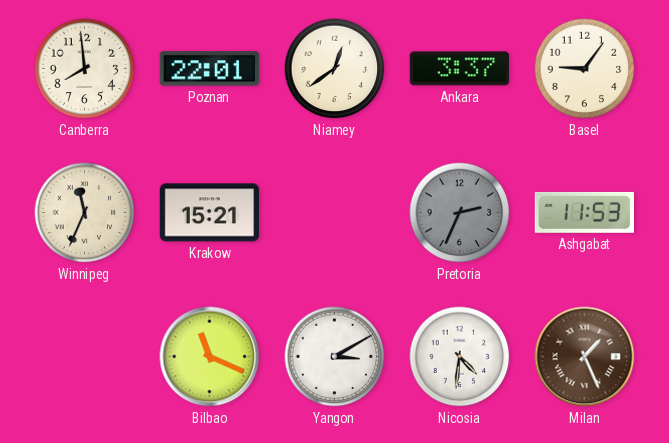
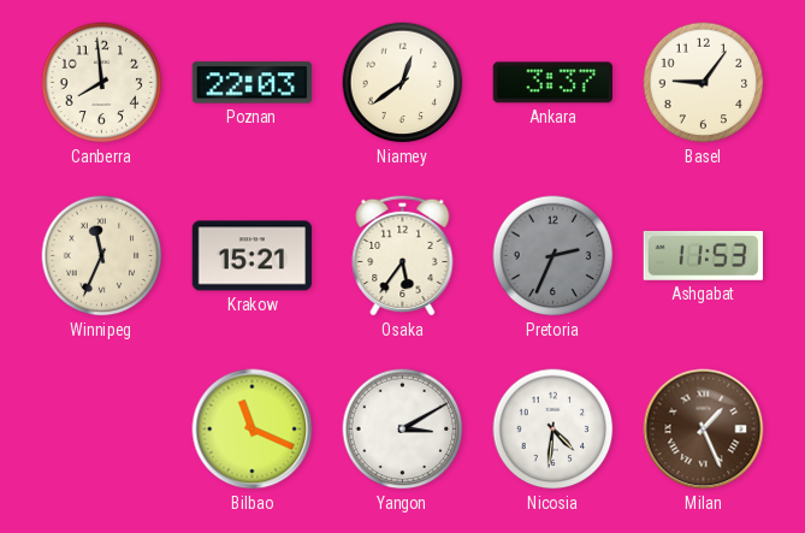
Poznan: 22:01 -> 22:03 (251, 83)
Osaka: none -> 5:36 (403, 255)
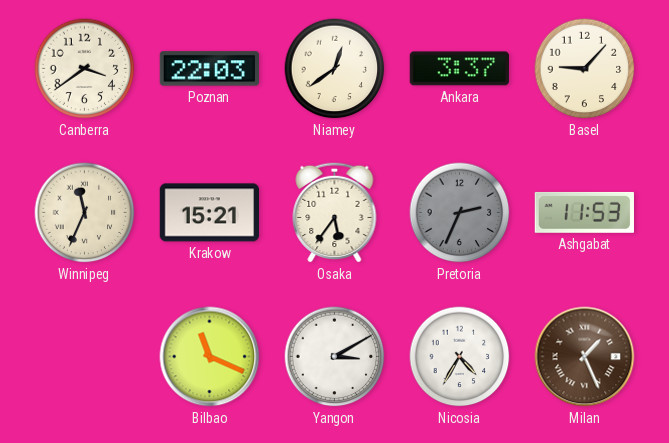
Canberra: 7:59 -> 3:39 (85, 69)
Basel: 9:06 -> 9:07 (585, 69)
Nicosia: 4:31 -> 4:35 (460, 357)
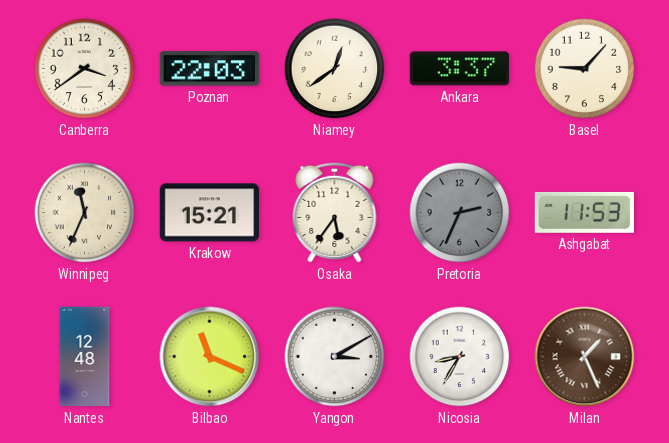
Nantes: none -> 12:48 (85, 357)
Nicosia: 4:35 -> 8:35 (460, 357)
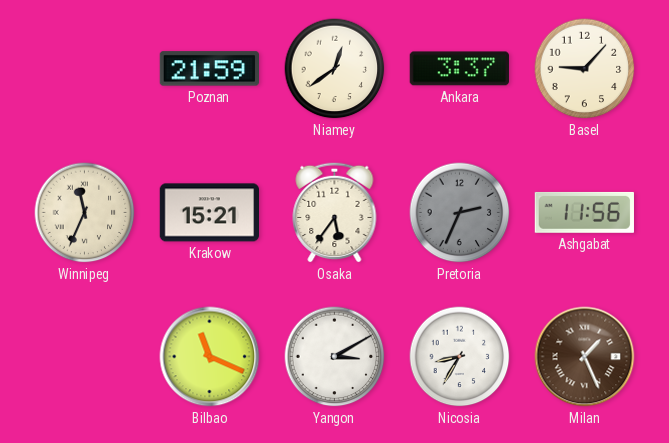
Canberra: 3:39 -> none (85, 69)
Poznan: 22:03 -> 21:59 (209, 69)
Ashgabat: 11:53 -> 11:56 (584, 212)
Nantes: 12:48 -> none (85, 357)
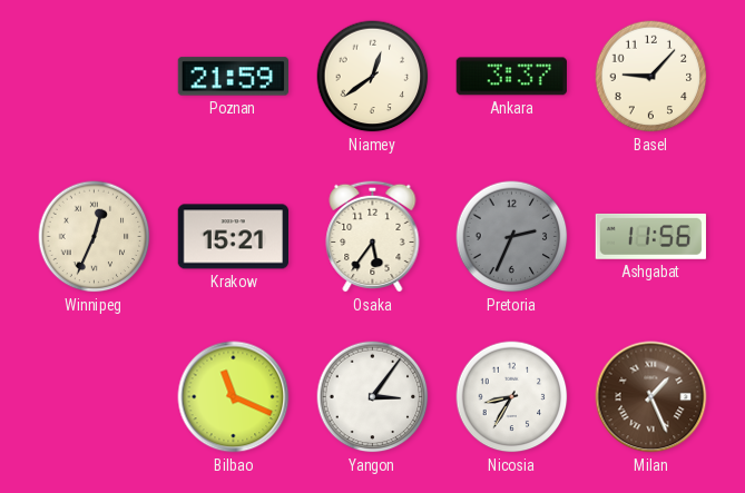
Winnipeg: 11:34 -> 12:34 (95, 237)
Yangon: 3:10 -> 3:06 (373, 397)
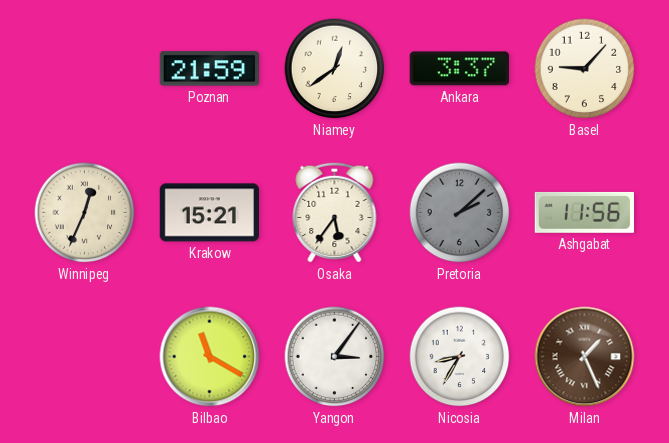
Pretoria: 2:34 -> 2:08 (460, 213)
Bilbao: 11:19 -> 11:20 (210, 357)
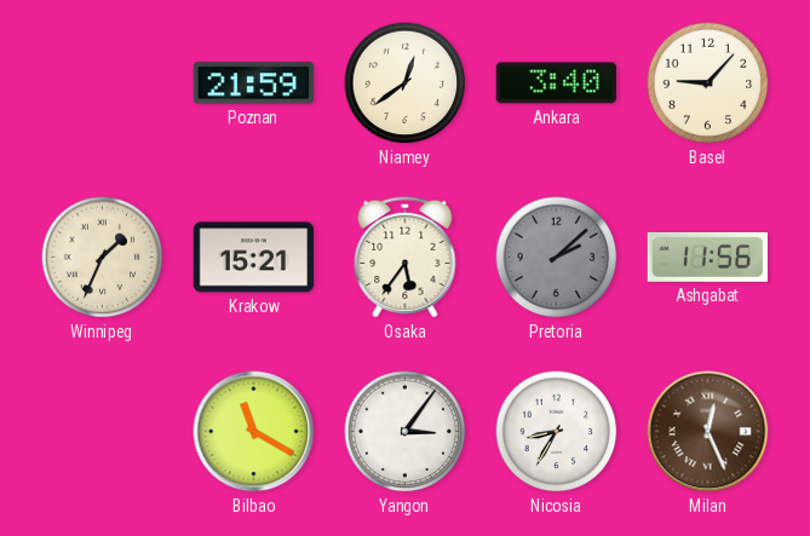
Ankara: 3:37 -> 3:40 (556, 83)
Winnipeg: 12:34 -> 1:34 (103, 258)
Milan: 1:26 -> 12:26 (708, 432)
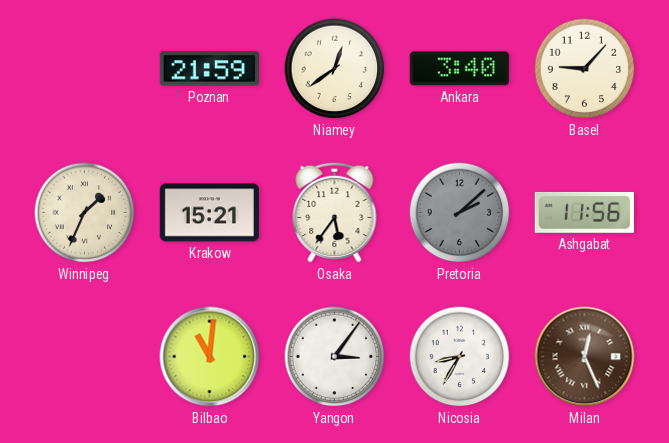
Bilbao: 11:20 -> 11:01 (210, 357)
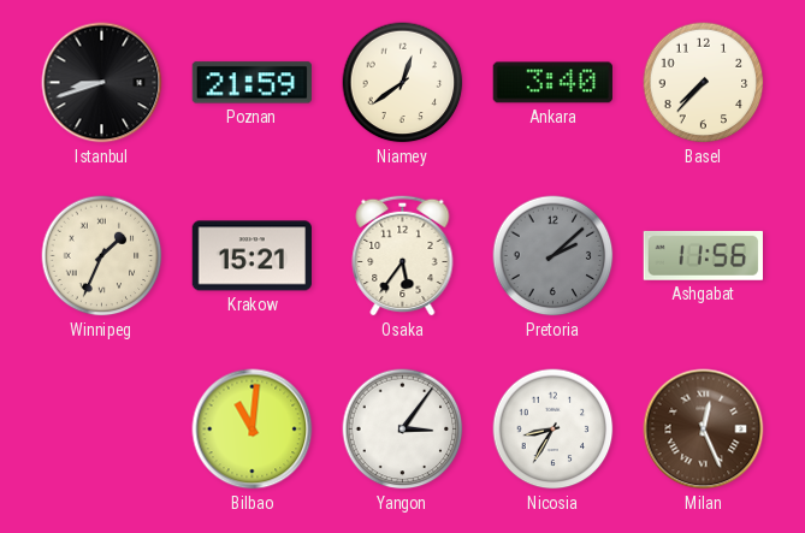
Istanbul: none -> 8:42 (102, 83)
Basel: 9:07 -> 7:37 (704, 83)
